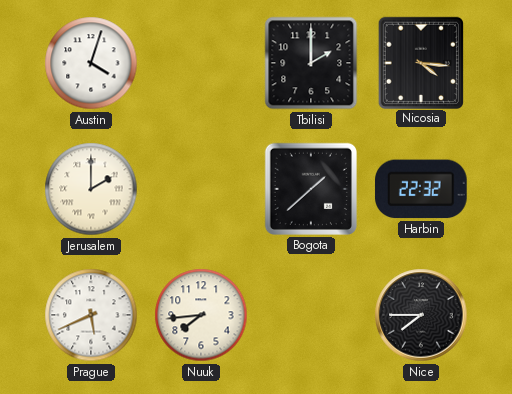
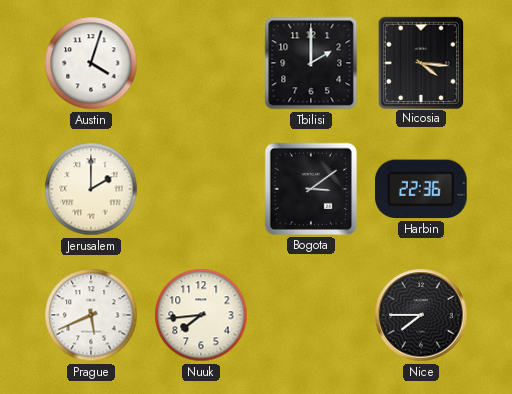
Bogota: 1:38 -> 3:09 (311, 189)
Harbin: 22:32 -> 22:36 (421, 189)
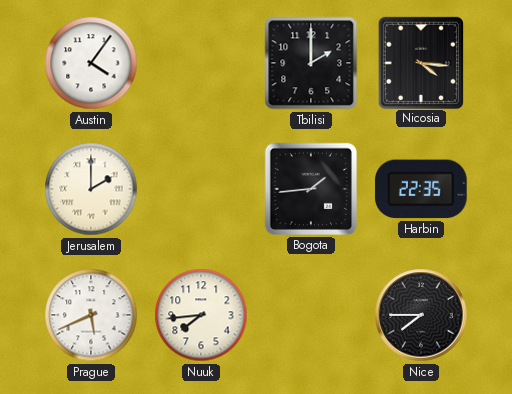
Austin: 4:03 -> 4:06 (91, 63)
Bogota: 3:09 -> 1:44 (311, 189)
Harbin: 22:36 -> 22:35 (421, 189)
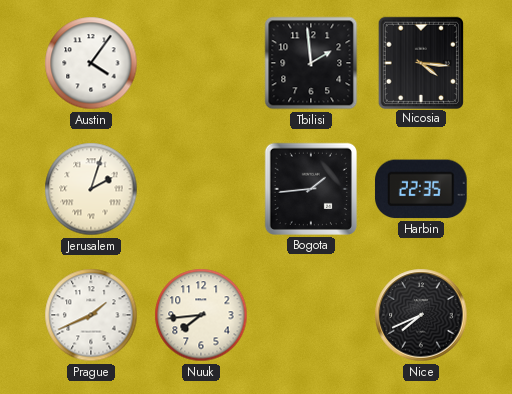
Tbilisi: 2:00 -> 1:59 (311, 63)
Jerusalem: 2:00 -> 2:03 (91, 189)
Prague: 5:41 -> 1:41 (91, 315)
Nice: 7:45 -> 7:41 (421, 315)
